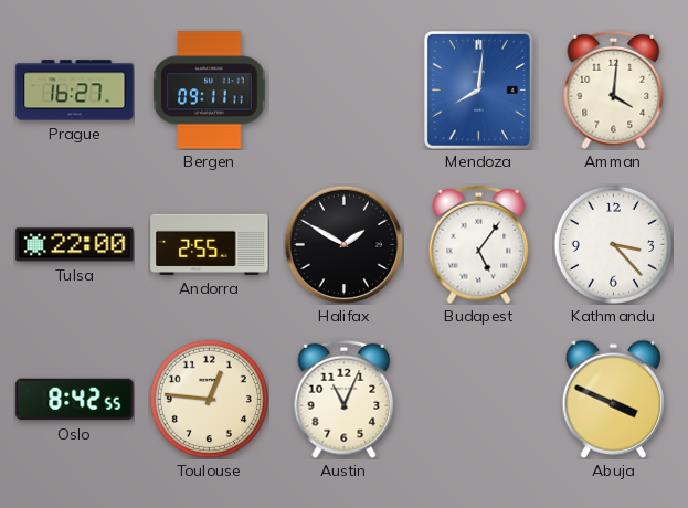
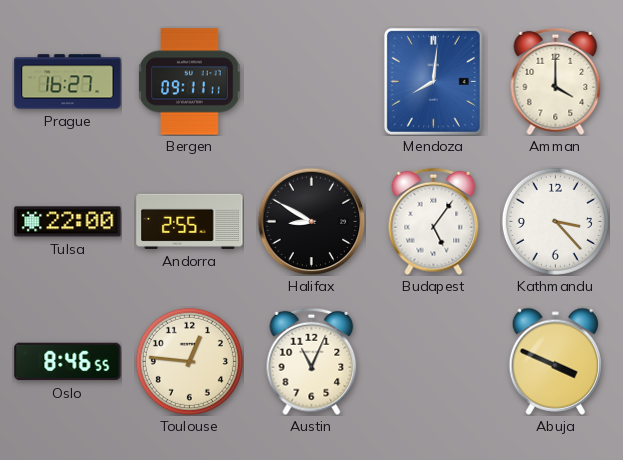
Amman: 4:01 -> 4:00 (556, 81)
Halifax: 1:50 -> 8:50 (311, 221)
Oslo: 8:42 -> 8:46 (68, 362)
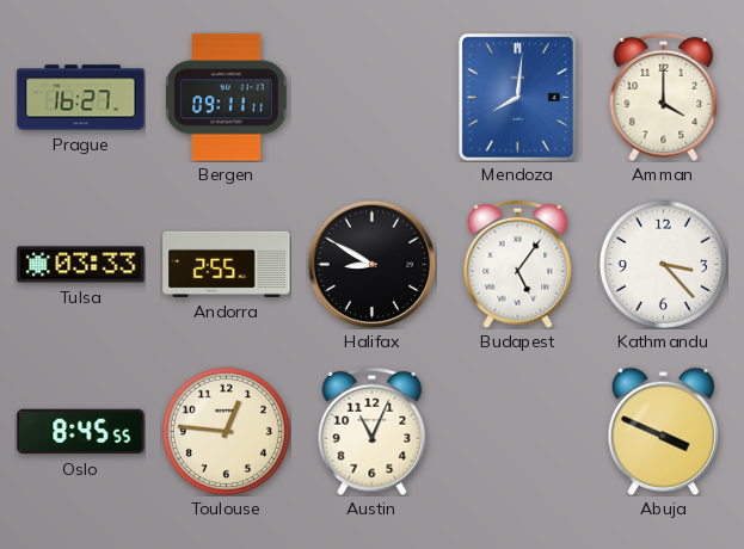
Tulsa: 22:00 -> 03:33 (81, 265)
Oslo: 8:46 -> 8:45 (81, 432)
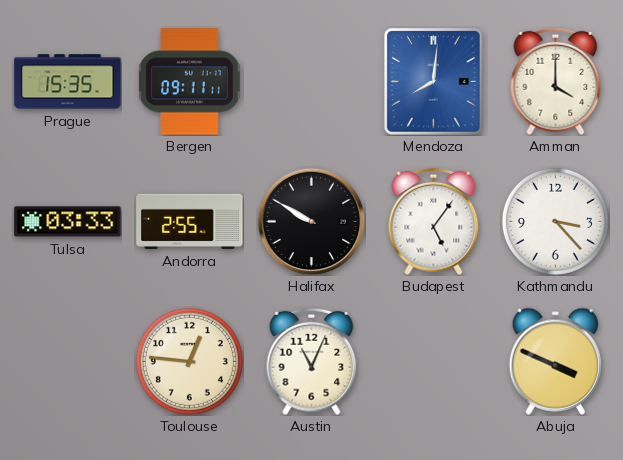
Prague: 16:27 -> 15:35 (68, 82)
Halifax: 8:50 -> 9:50 (311, 221)
Oslo: 8:45 -> none (81, 432)
